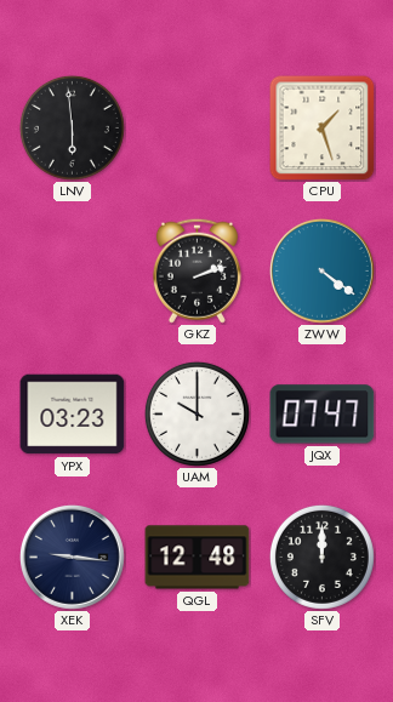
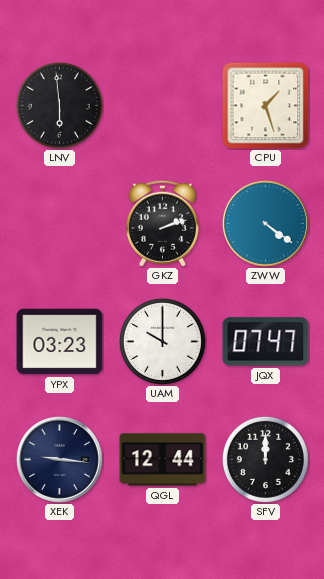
QGL: 12:48 -> 12:44 (163, 460)
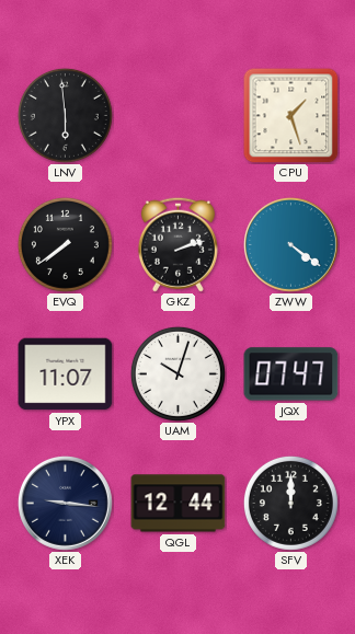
EVQ: none -> 7:39 (65, 244)
YPX: 03:23 -> 11:07 (66, 374)
UAM: 10:00 -> 10:03 (177, 373)
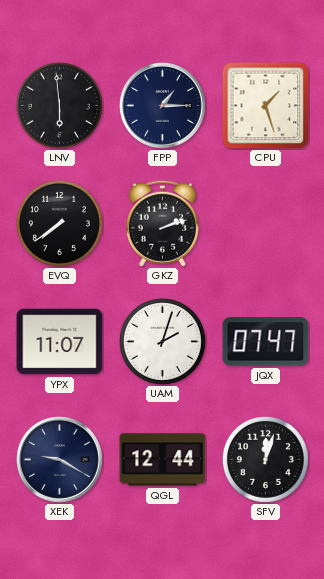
FPP: none -> 1:15 (162, 105)
ZWW: 4:21 -> none (290, 244)
UAM: 10:03 -> 2:03 (162, 341)
XEK: 9:16 -> 9:20 (59, 459)
SFV: 12:00 -> 12:03 (265, 459)
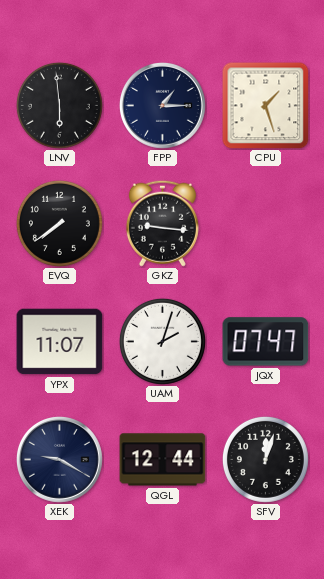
GKZ: 2:12 -> 9:16 (162, 223)
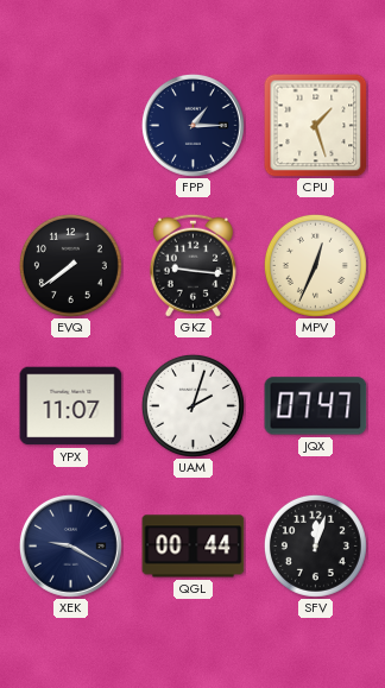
LNV: 5:59 -> none (59, 105)
MPV: none -> 12:34 (315, 265)
QGL: 12:44 -> 00:44 (194, 547)
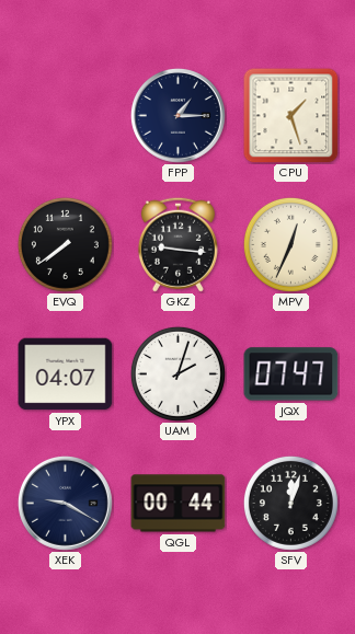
YPX: 11:07 -> 04:07 (66, 374)
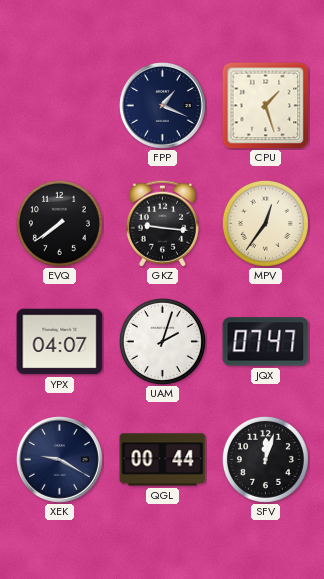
FPP: 1:15 -> 1:19 (162, 105)
MPV: 12:34 -> 12:36 (265, 223)
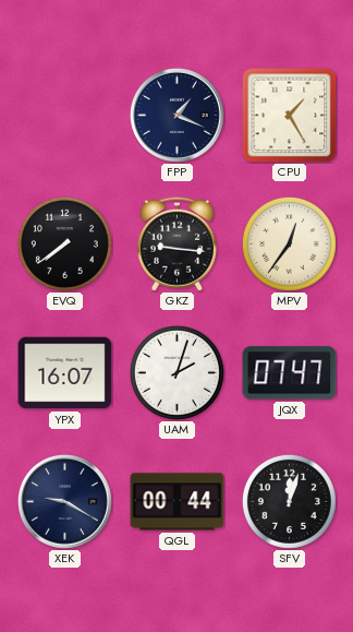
CPU: 1:27 -> 1:25 (290, 116)
YPX: 04:07 -> 16:07 (65, 373)
